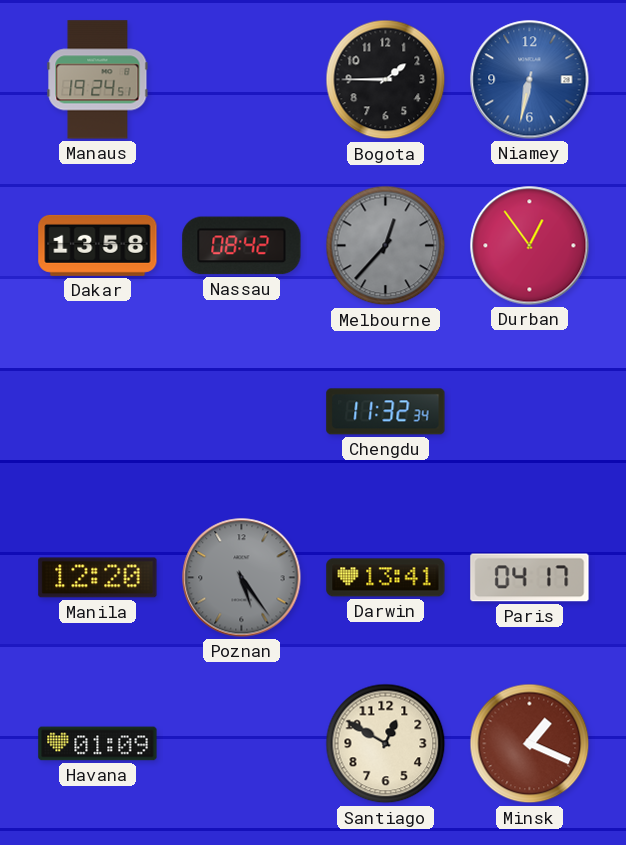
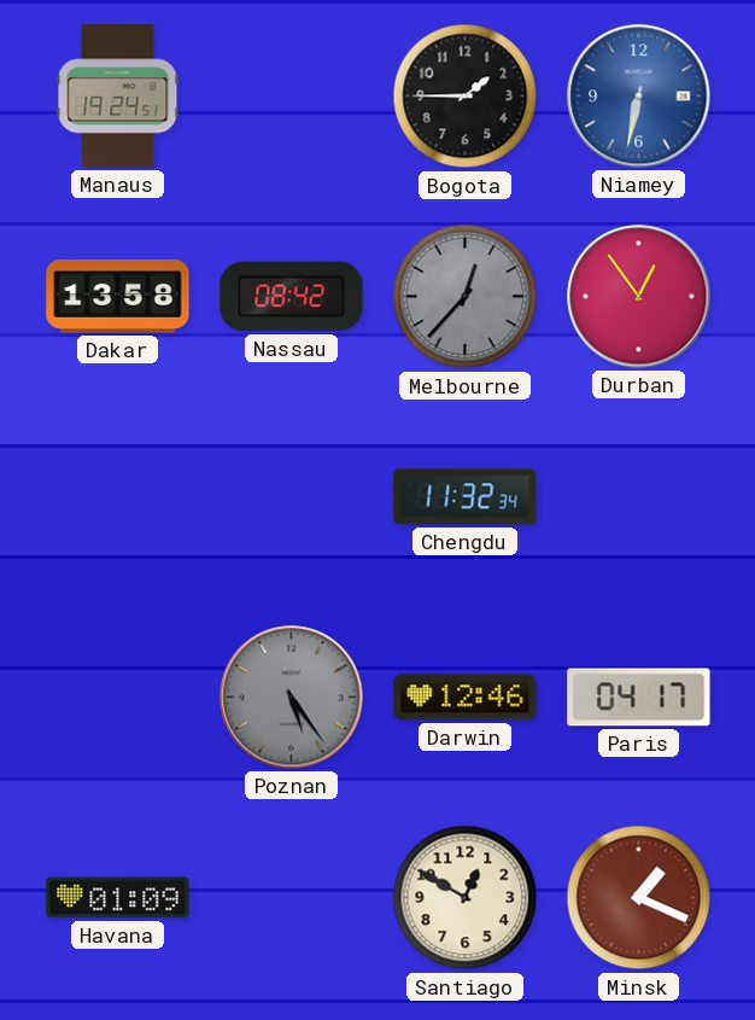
Manila: 12:20 -> none (98, 578)
Darwin: 13:41 -> 12:46 (466, 698)
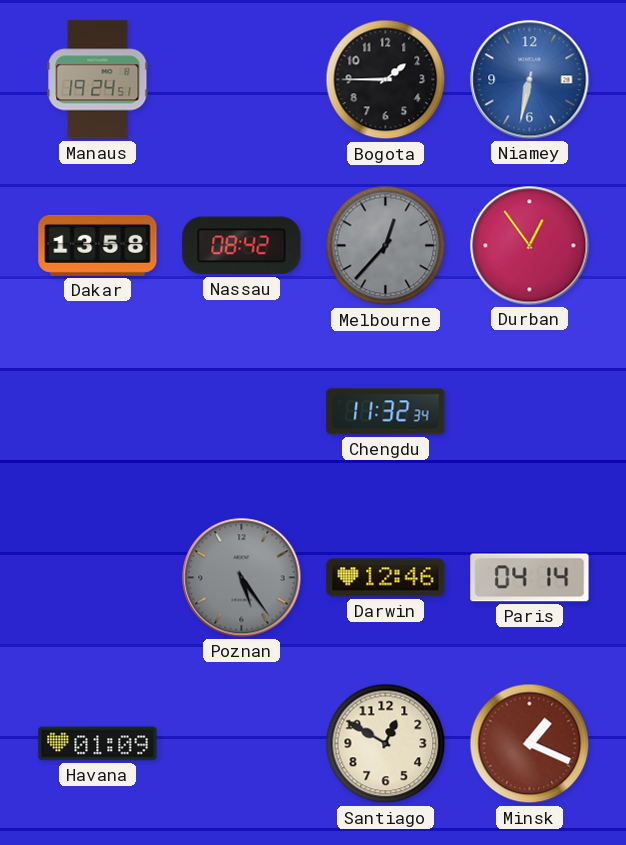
Paris: 04:17 -> 04:14 (530, 578)
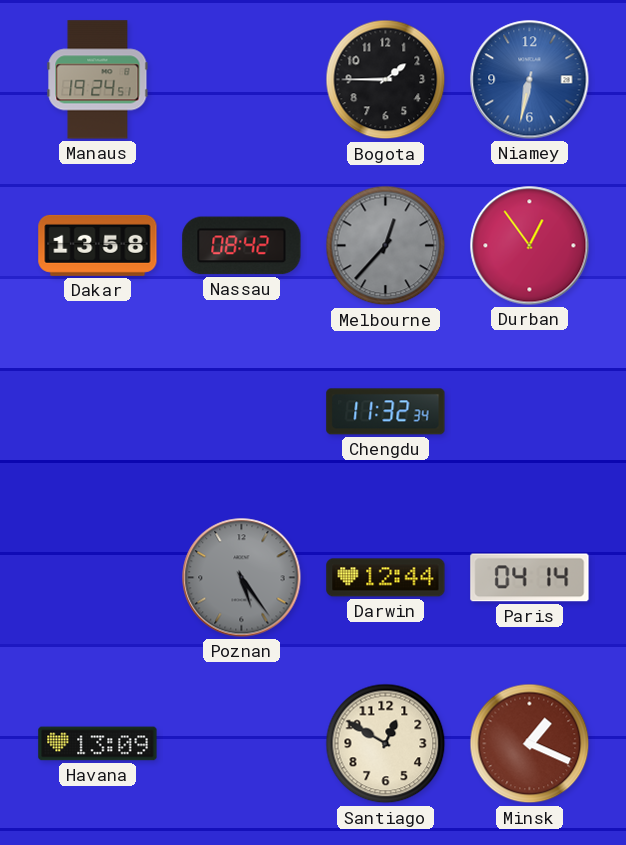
Darwin: 12:46 -> 12:44 (386, 578)
Havana: 01:09 -> 13:09 (98, 744)
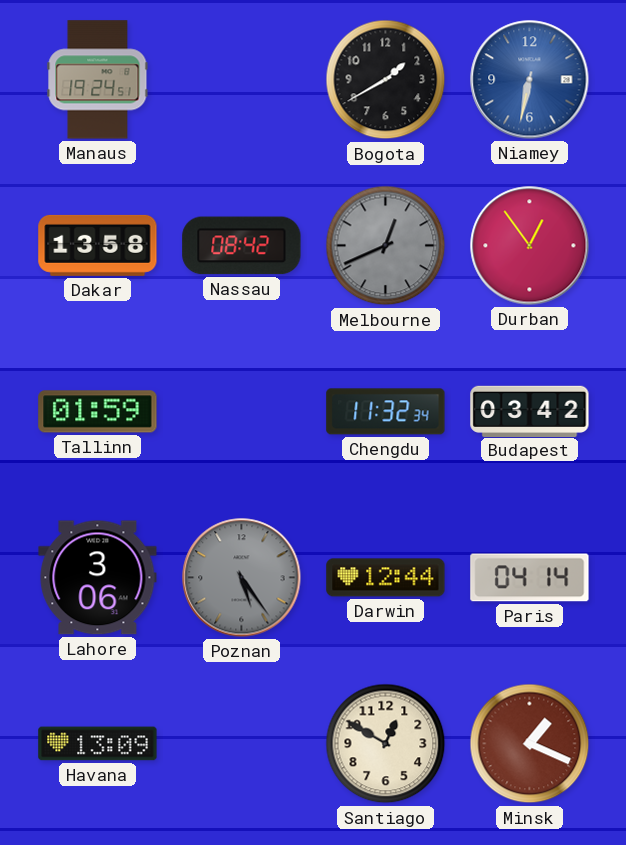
Bogota: 1:45 -> 1:40 (386, 80)
Melbourne: 12:37 -> 12:41 (386, 246)
Tallinn: none -> 01:59 (98, 412)
Budapest: none -> 03:42 (530, 411)
Lahore: none -> 3:06 (98, 578)
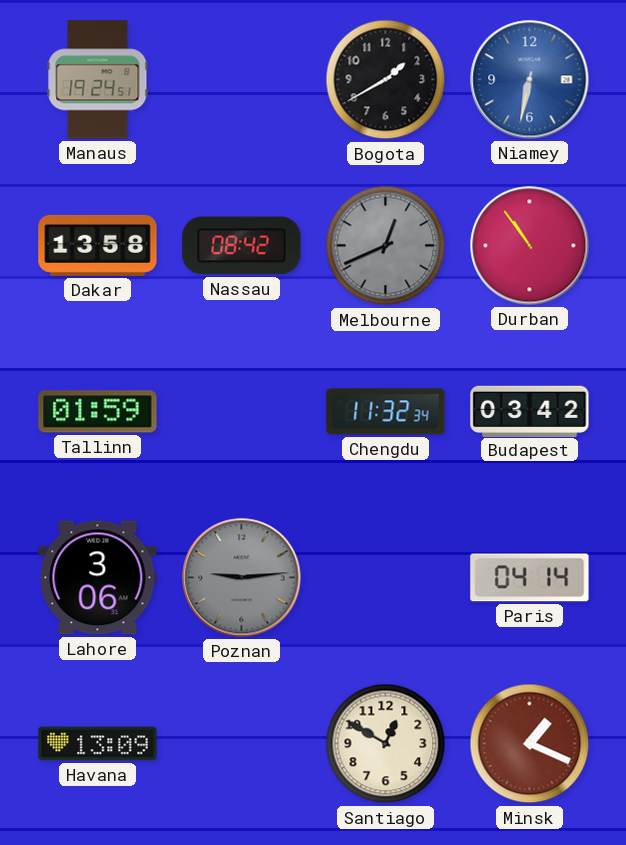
Durban: 12:54 -> 10:54 (530, 246)
Poznan: 5:24 -> 9:14 (242, 578)
Darwin: 12:44 -> none (386, 578)
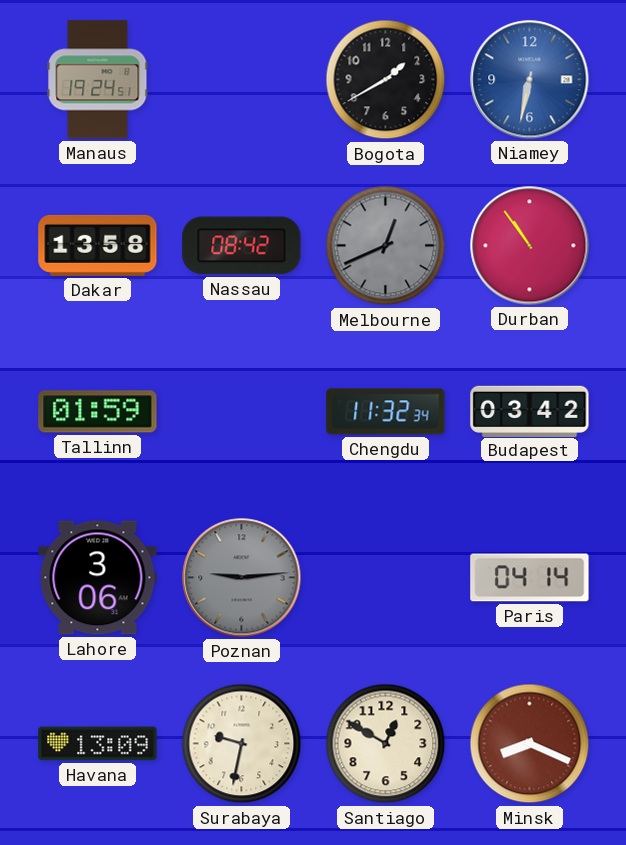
Surabaya: none -> 9:32 (242, 744)
Minsk: 1:19 -> 8:19 (530, 744)
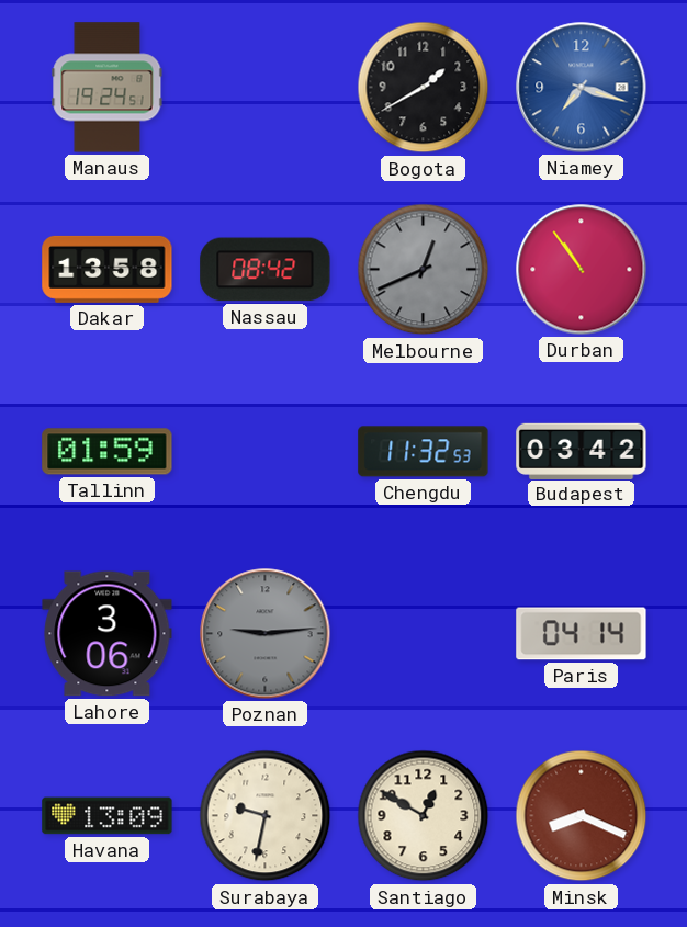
Niamey: 6:32 -> 7:18 (582, 88)
Chengdu: 11:32:34 -> 11:32:53 (424, 452)
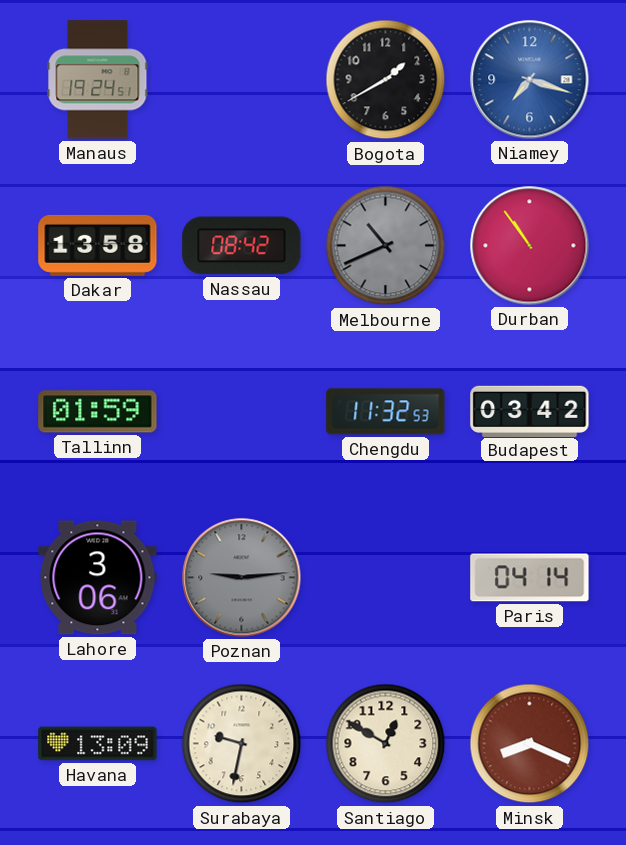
Melbourne: 12:41 -> 10:41 (386, 246)
